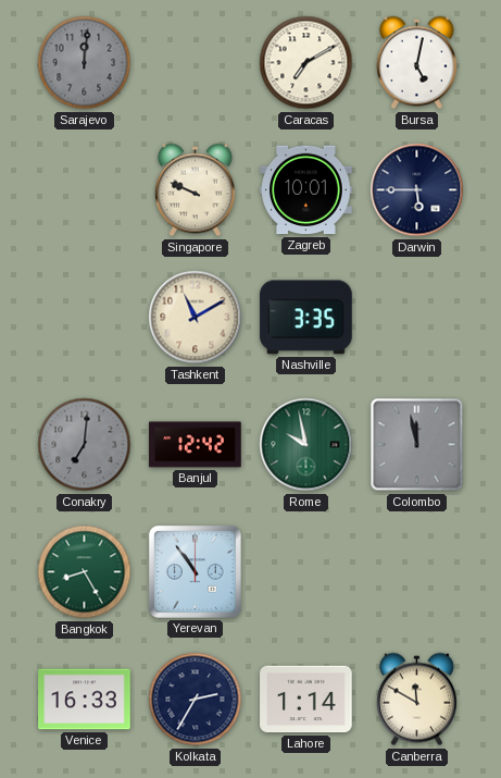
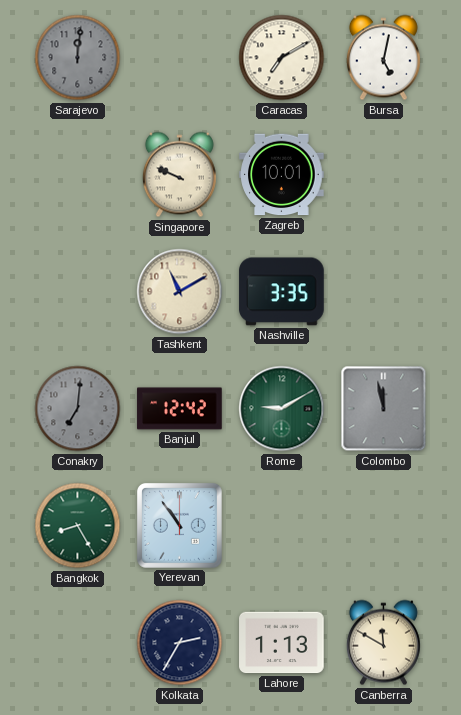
Darwin: 5:45 -> none (417, 190)
Rome: 9:58 -> 9:10 (282, 409)
Venice: 16:33 -> none (85, 700)
Lahore: 1:14 -> 1:13 (282, 643)
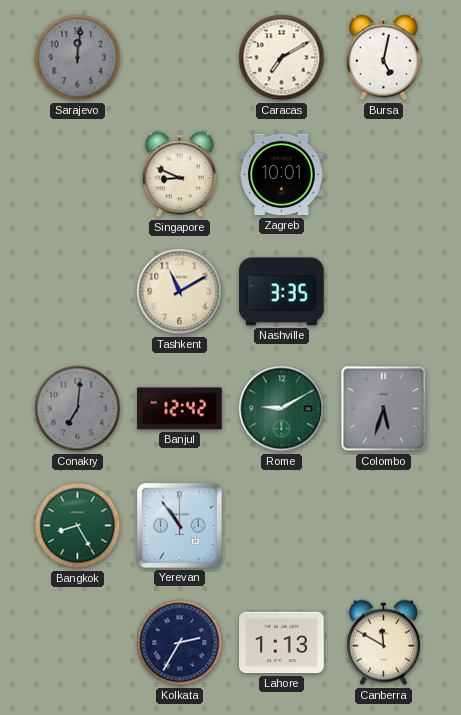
Singapore: 9:49 -> 8:49 (179, 175)
Colombo: 11:58 -> 5:33 (384, 409)
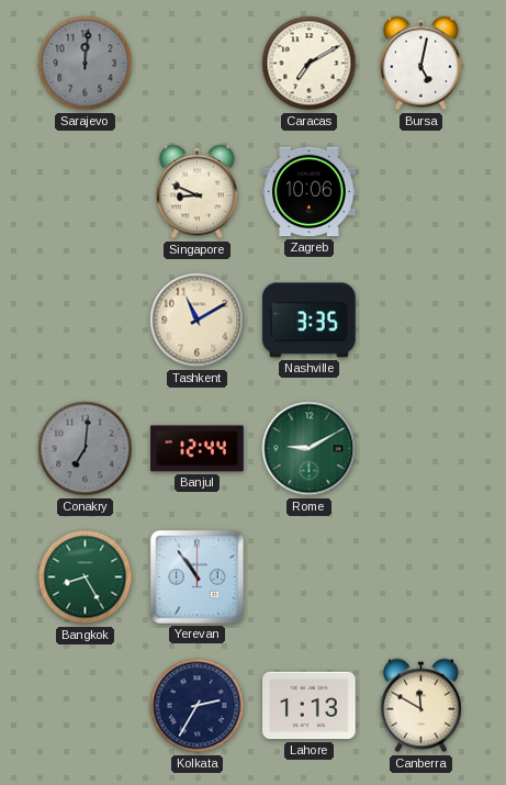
Zagreb: 10:01 -> 10:06 (310, 192)
Banjul: 12:42 -> 12:44 (198, 449)
Colombo: 5:33 -> none (384, 409)
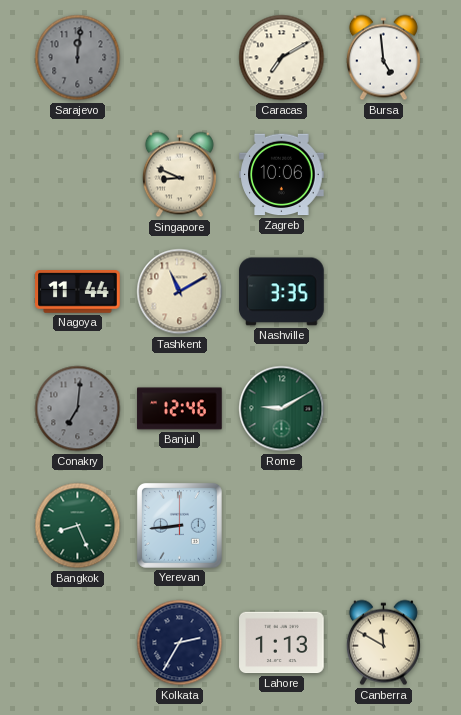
Bursa: 5:02 -> 4:59 (383, 58)
Nagoya: none -> 11:44 (78, 292)
Banjul: 12:44 -> 12:46 (180, 409)
Bangkok: 8:25 -> 8:26 (78, 526)
Yerevan: 10:54 -> 8:44 (179, 525)
